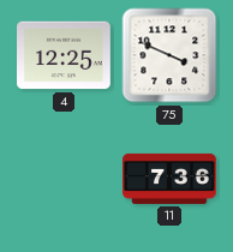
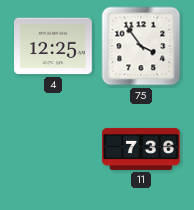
75: 3:49 -> 3:54 (141, 46)
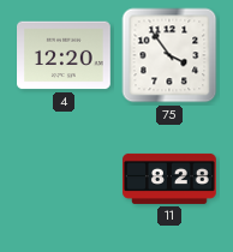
4: 12:25 -> 12:20 (64, 55)
11: 7:36 -> 8:28 (169, 179)
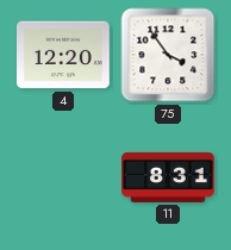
11: 8:28 -> 8:31 (168, 177)
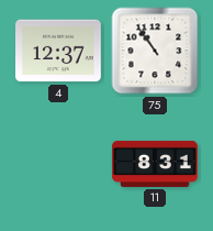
4: 12:20 -> 12:37 (58, 51)
75: 3:54 -> 10:54 (155, 51)
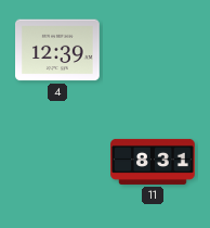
4: 12:37 -> 12:39 (57, 50)
75: 10:54 -> none (155, 51)
